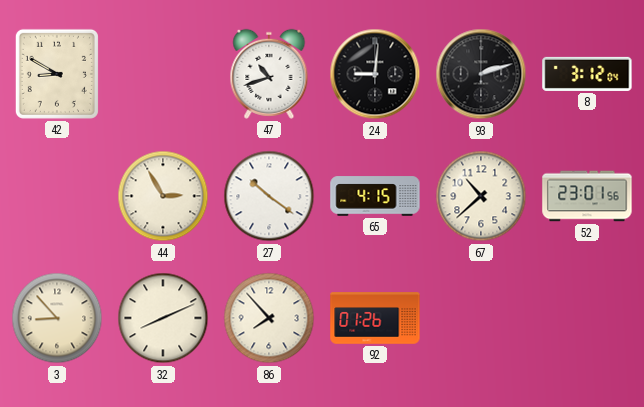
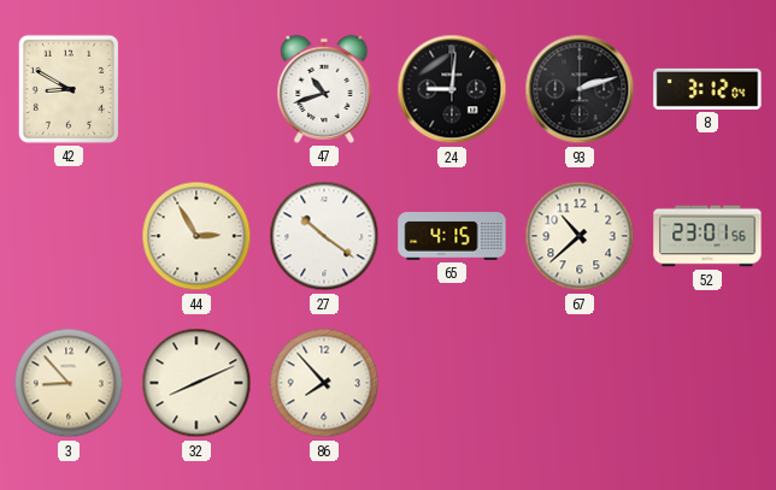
92: 01:26 -> none (375, 318)
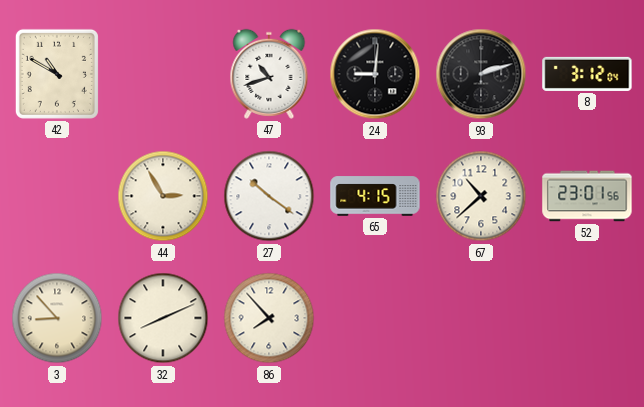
42: 8:50 -> 10:50 (57, 74)
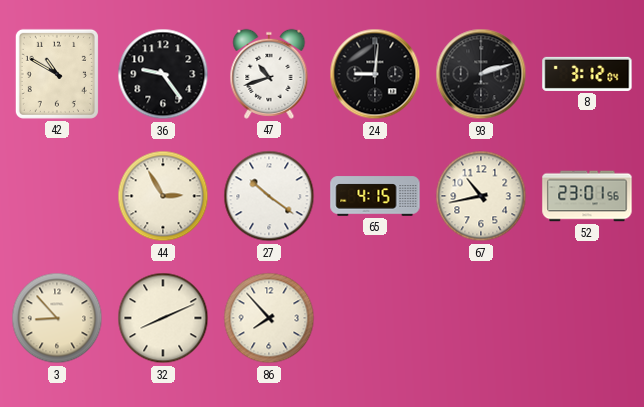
36: none -> 9:24 (163, 74)
67: 10:38 -> 10:43 (481, 196)
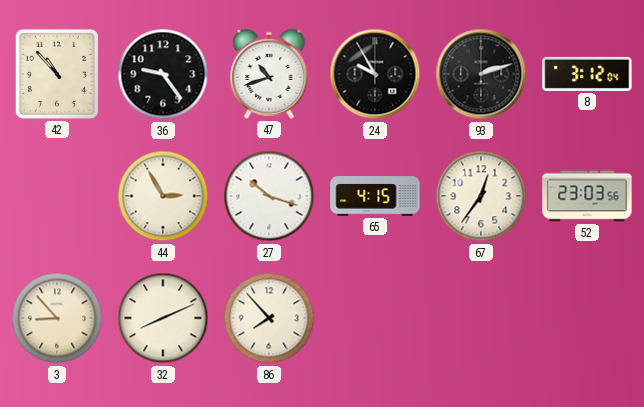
42: 10:50 -> 10:53 (57, 74)
24: 9:01 -> 9:55 (375, 74)
27: 10:21 -> 10:18 (269, 196)
67: 10:43 -> 12:36 (481, 196)
52: 23:01 -> 23:03 (587, 196)
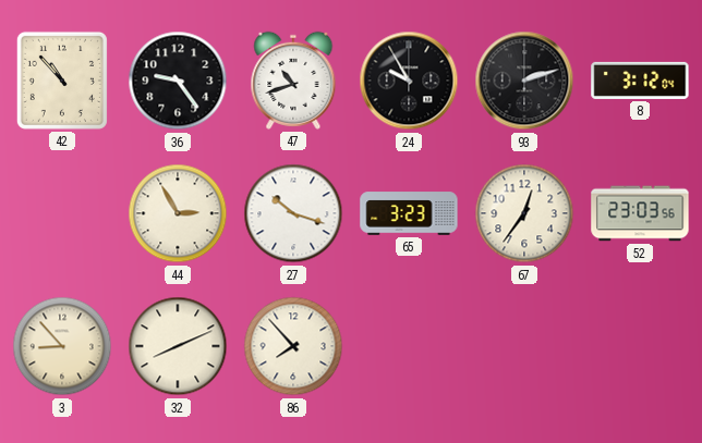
65: 4:15 -> 3:23 (409, 213)
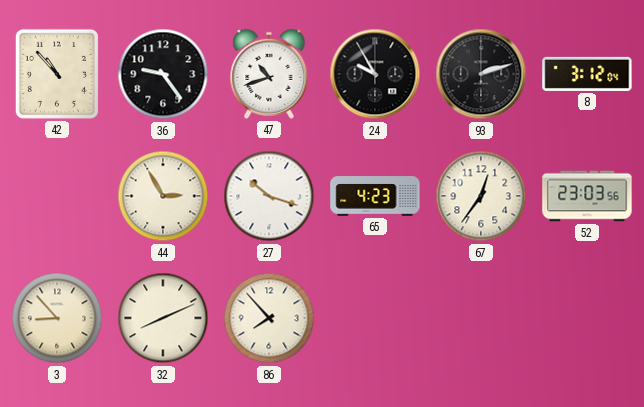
65: 3:23 -> 4:23 (375, 196)
